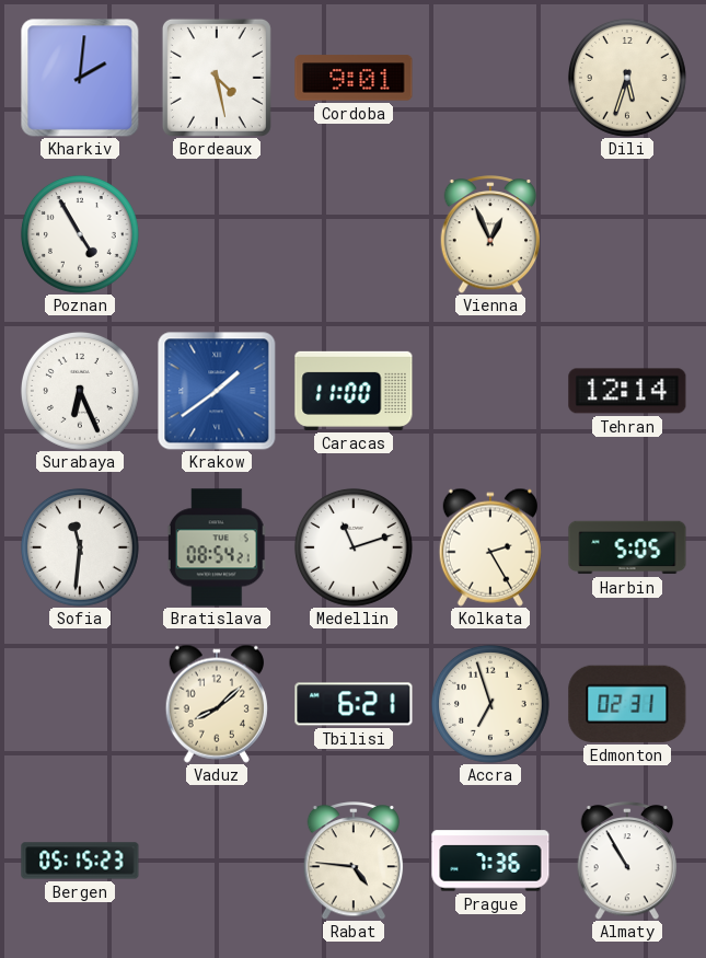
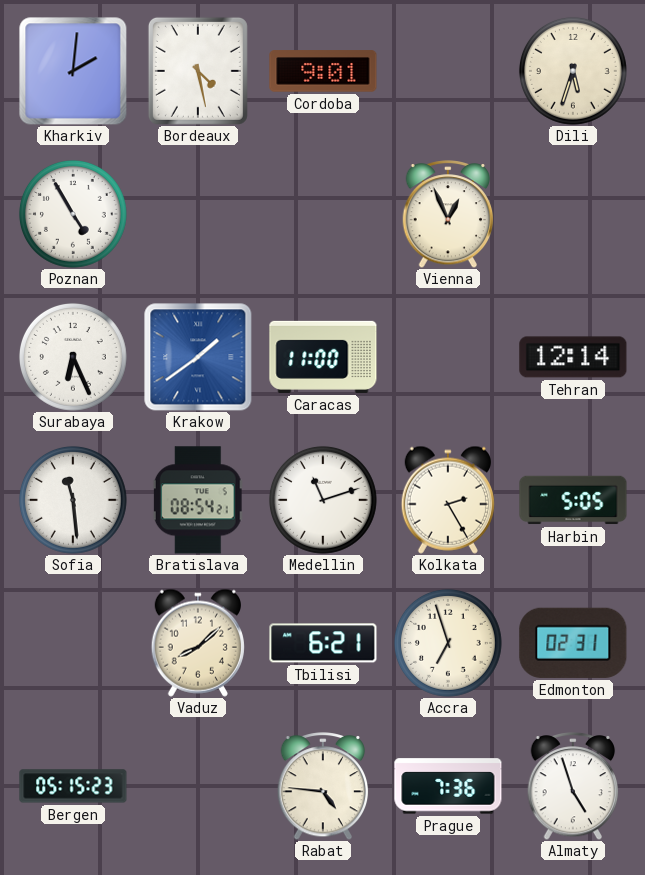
Sofia: 11:31 -> 11:29 (73, 500)
Almaty: 10:55 -> 4:57 (573, 786)
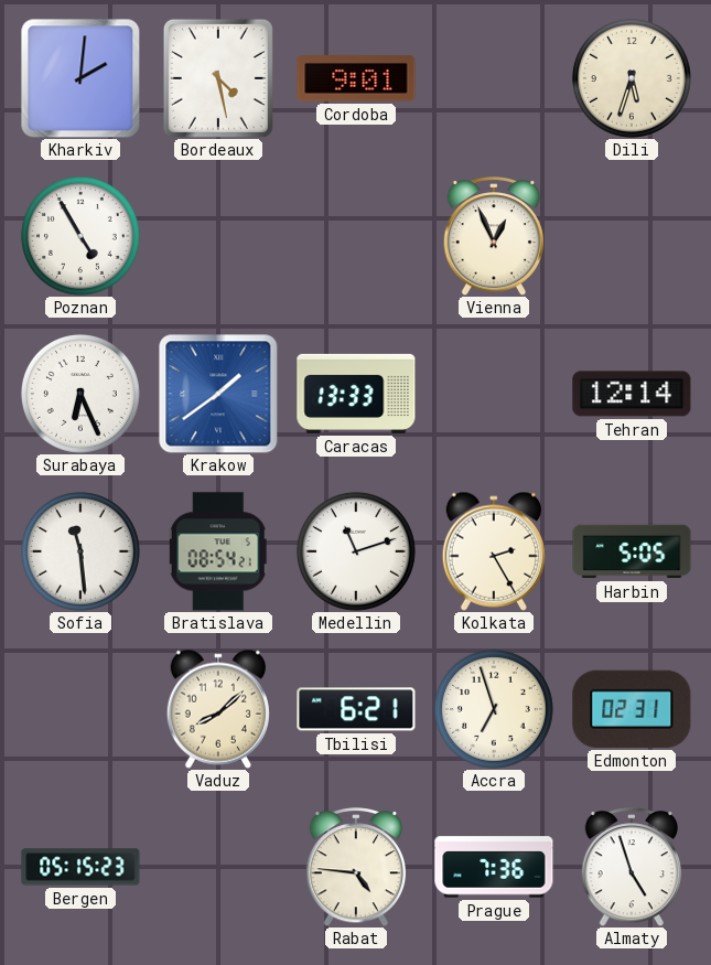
Caracas: 11:00 -> 13:33 (356, 394)
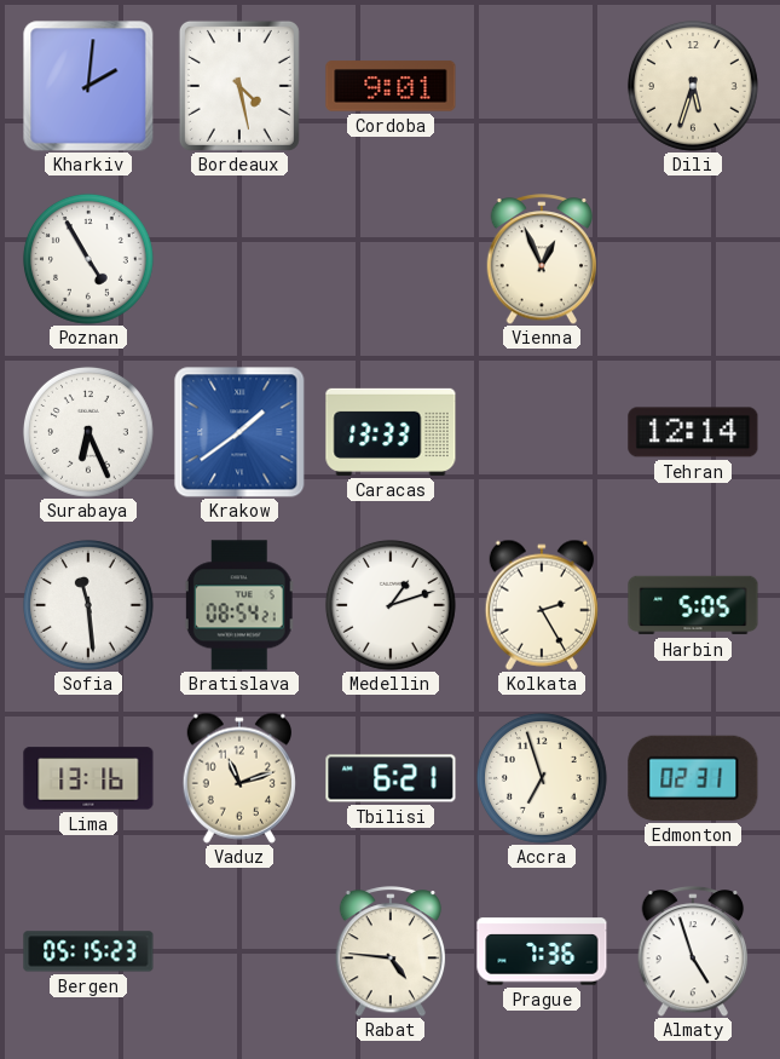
Medellin: 11:12 -> 1:12 (391, 605)
Lima: none -> 13:16 (88, 778)
Vaduz: 8:08 -> 11:12 (239, 778)
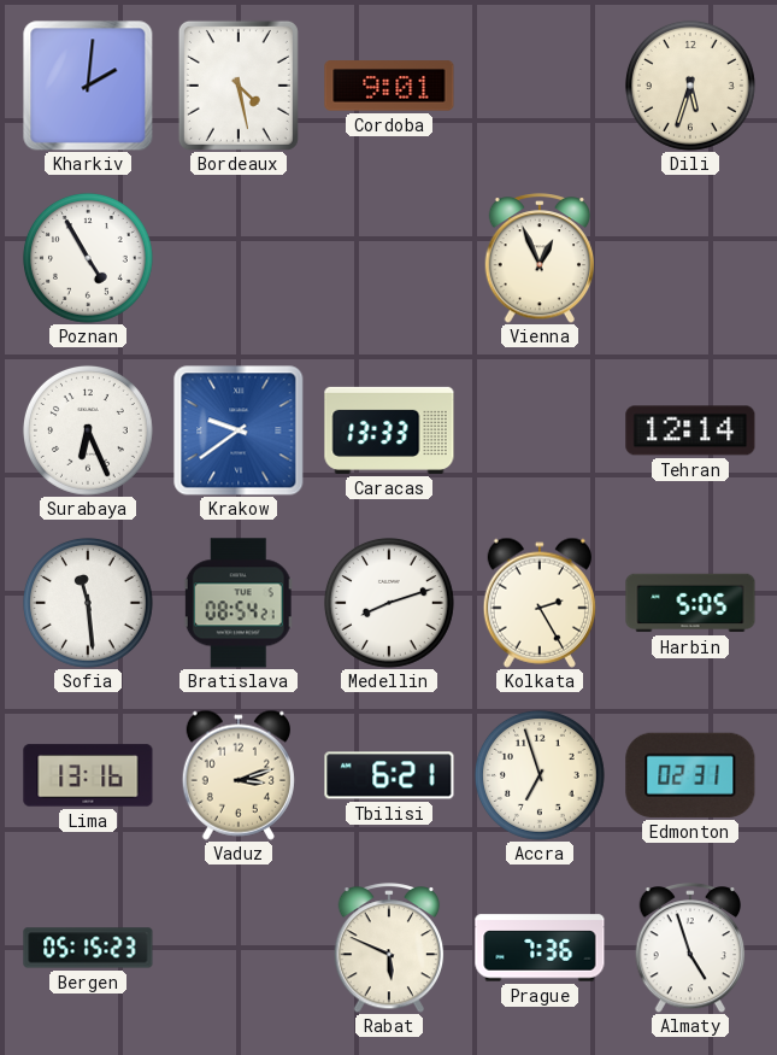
Krakow: 1:39 -> 9:39 (239, 430)
Medellin: 1:12 -> 8:12 (389, 603)
Vaduz: 11:12 -> 3:12 (239, 775)
Rabat: 4:46 -> 5:49 (389, 948)
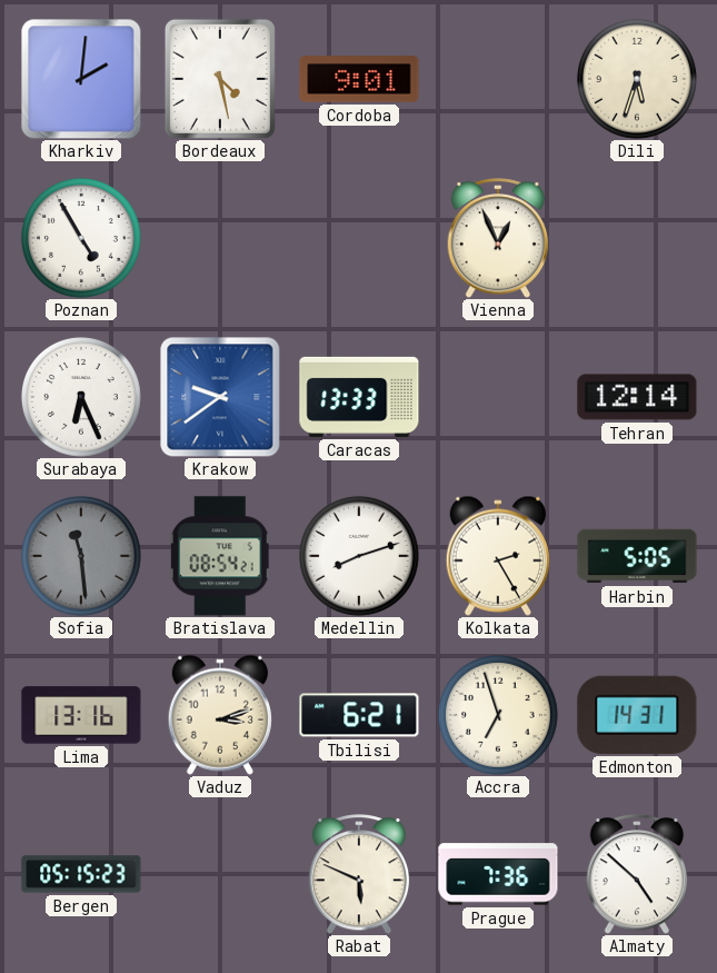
Sofia dial: white -> grey (81, 556)
Edmonton: 02:31 -> 14:31 (637, 715)
Almaty: 4:57 -> 4:52 (637, 874)
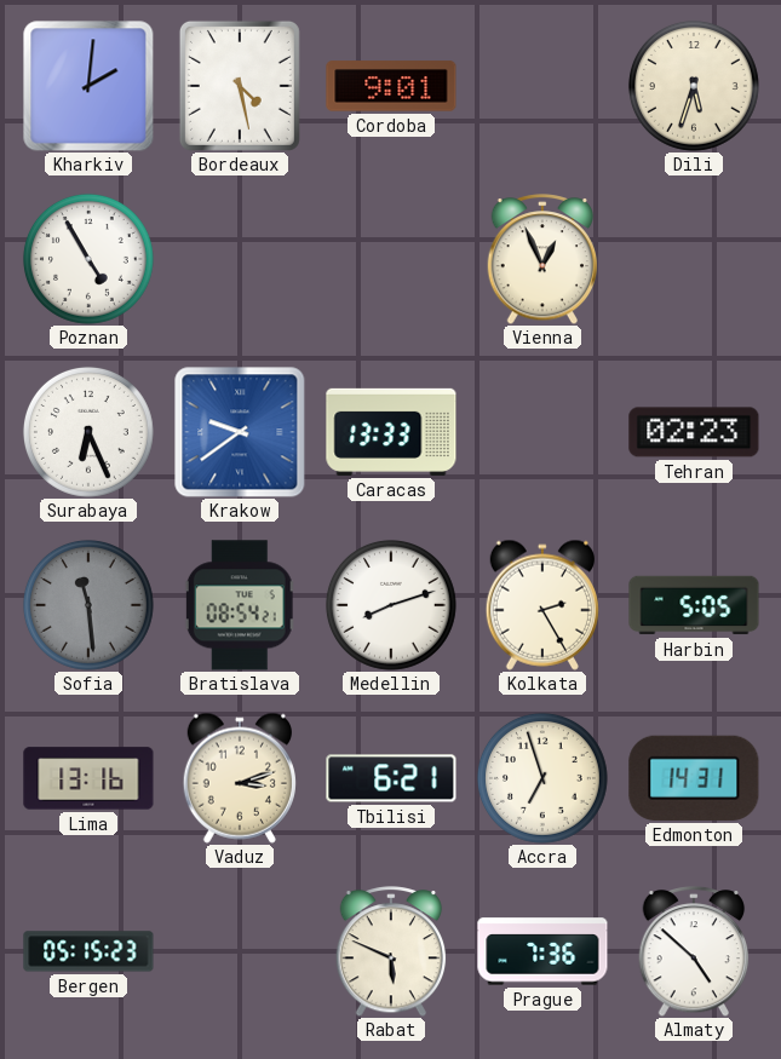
Tehran: 12:14 -> 02:23 (694, 432)
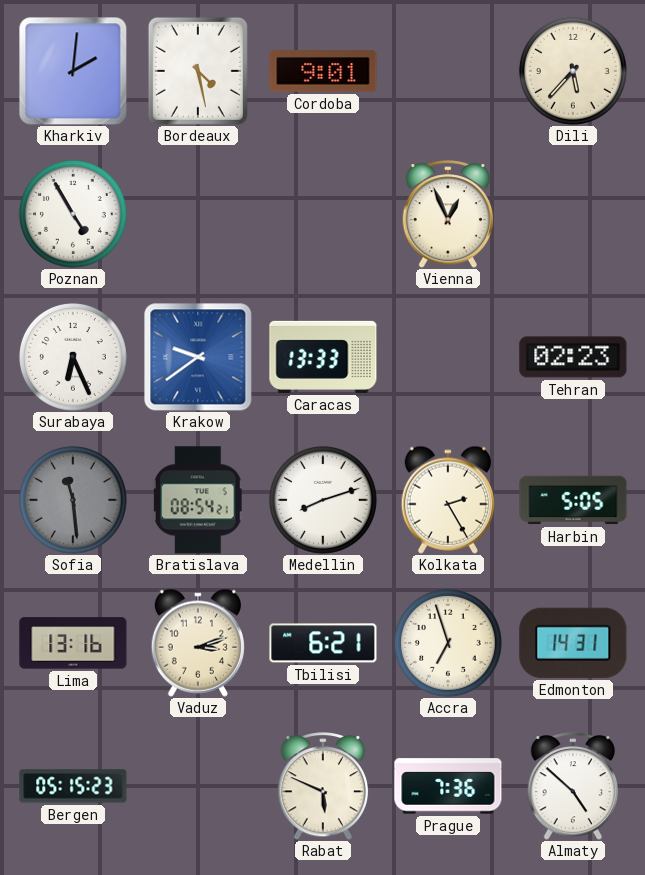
Dili: 5:33 -> 5:37 (573, 71)
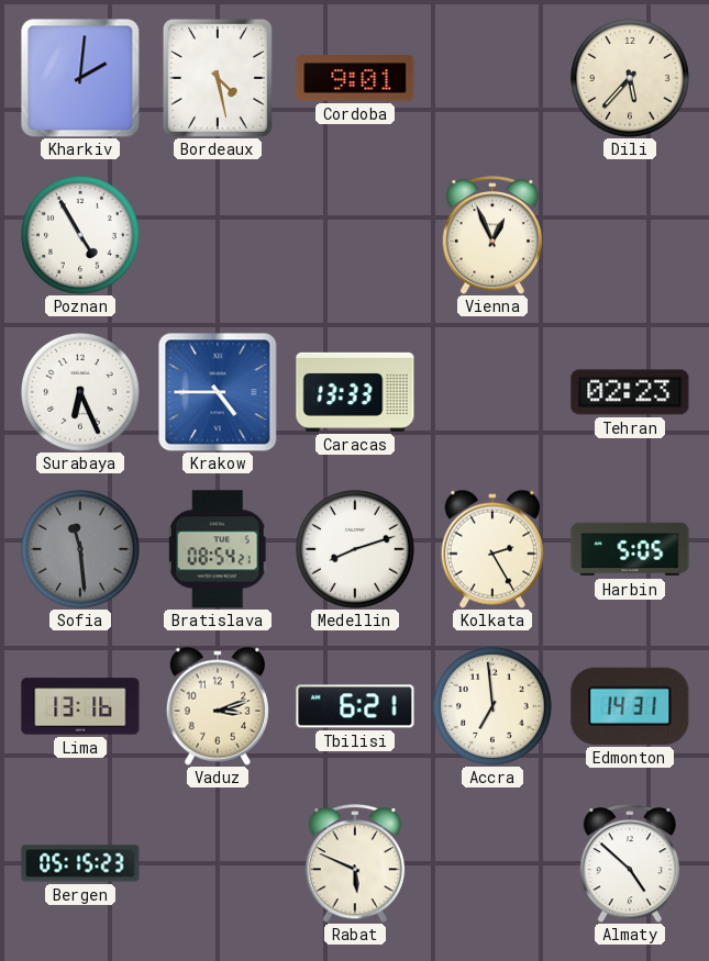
Krakow: 9:39 -> 4:45 (218, 392)
Accra: 6:57 -> 6:59 (492, 706)
Prague: 7:36 -> none (448, 786)
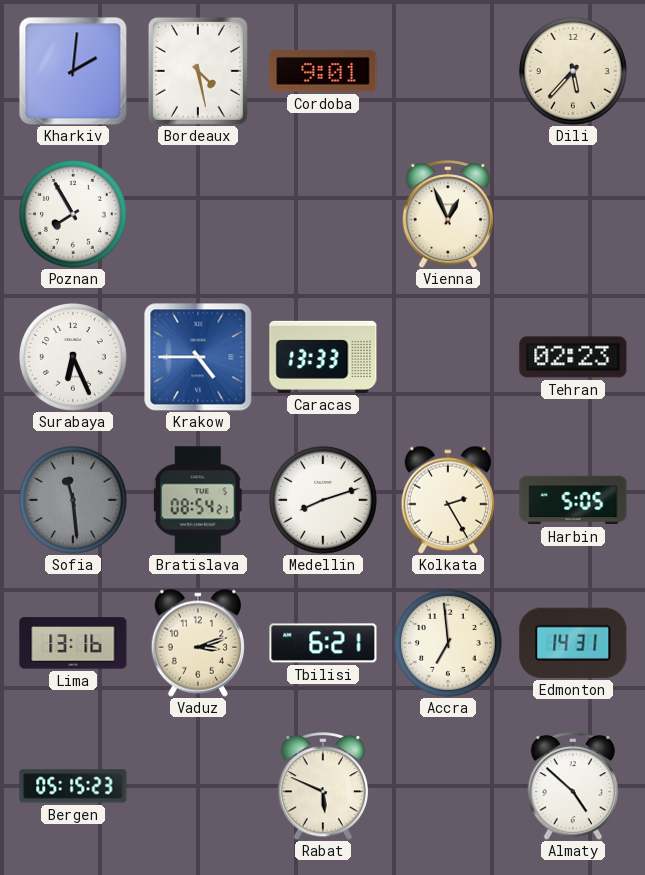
Poznan: 4:55 -> 7:55 (73, 214)
